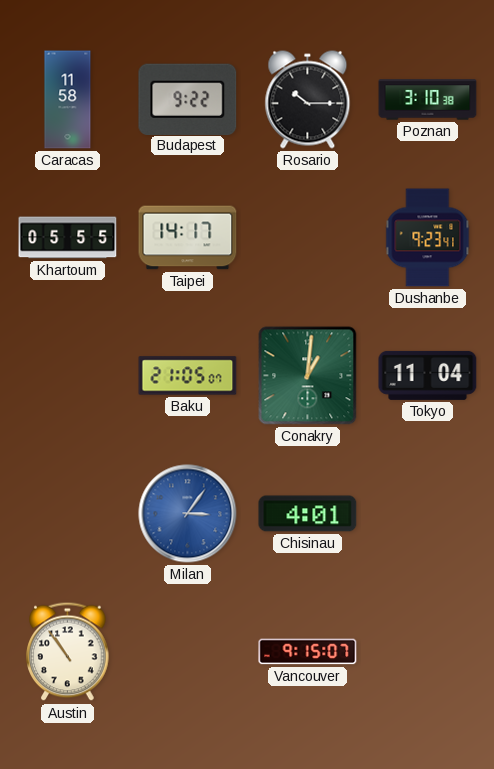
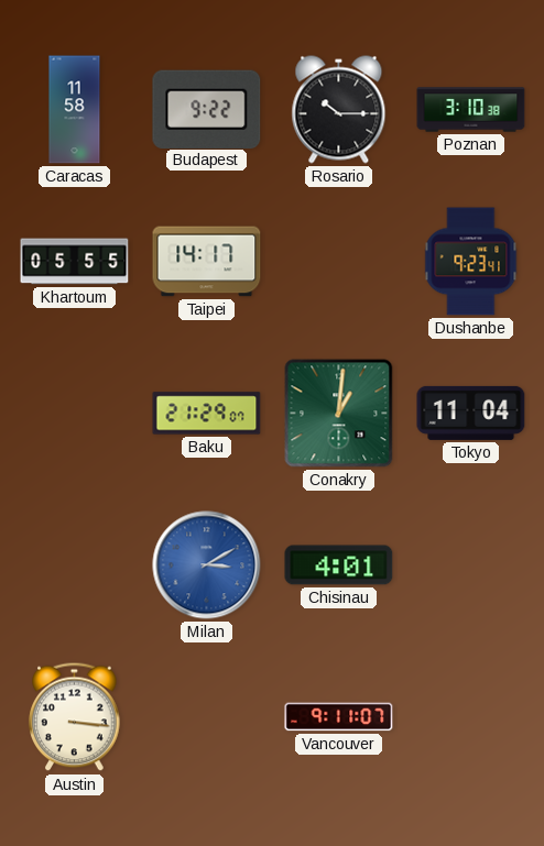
Baku: 21:05 -> 21:29 (207, 414)
Milan: 3:06 -> 3:10 (207, 565)
Austin: 10:54 -> 3:16 (75, 717)
Vancouver: 9:15 -> 9:11 (339, 717)
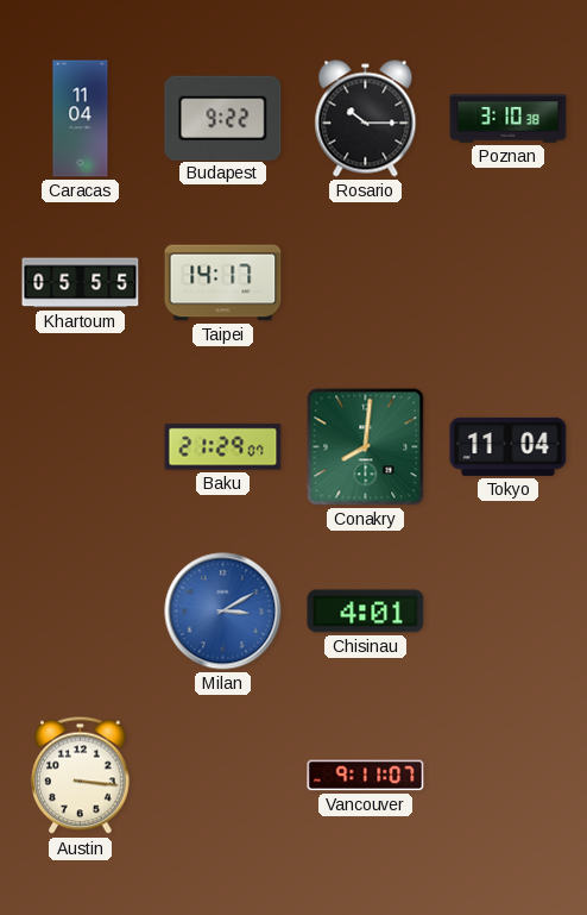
Caracas: 11:58 -> 11:04 (81, 119)
Dushanbe: 9:23 -> none (471, 262)
Conakry: 1:01 -> 8:01 (366, 447)
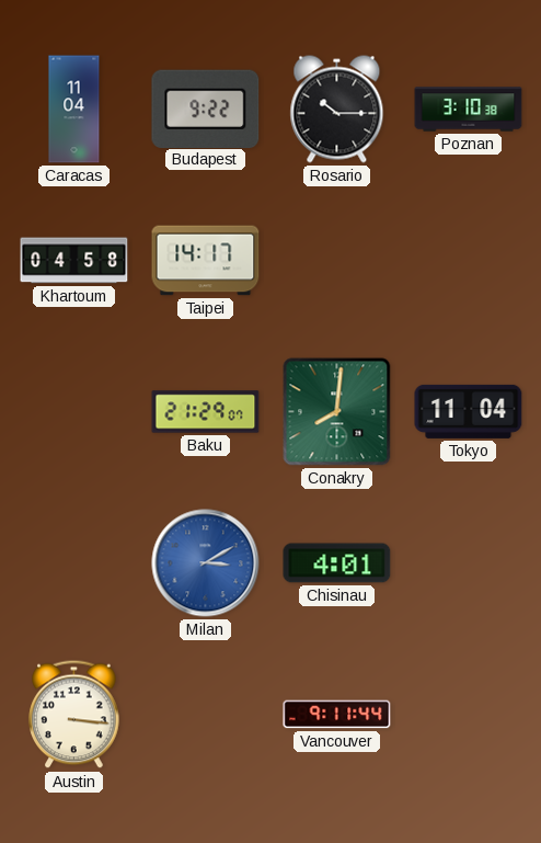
Khartoum: 05:55 -> 04:58 (74, 261)
Vancouver: 9:11:07 -> 9:11:44 (337, 715)
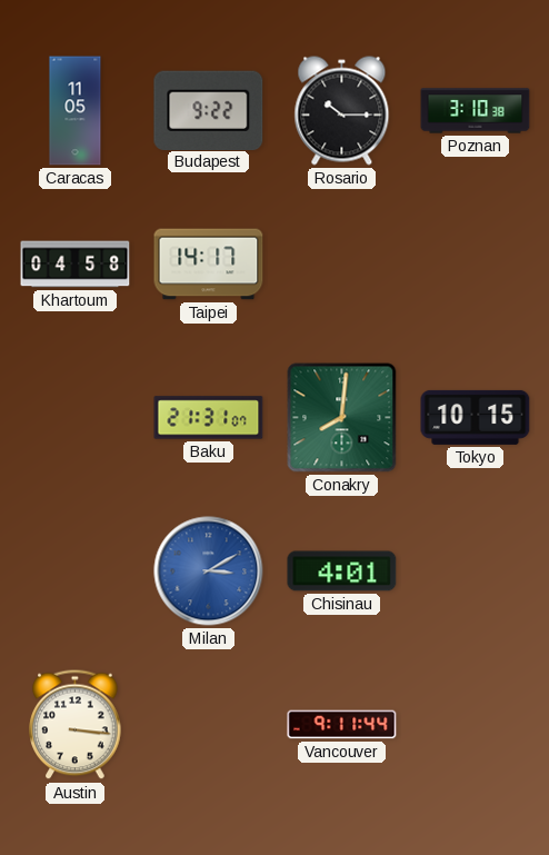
Caracas: 11:04 -> 11:05 (76, 111)
Baku: 21:29 -> 21:31 (209, 418)
Tokyo: 11:04 -> 10:15 (476, 417)
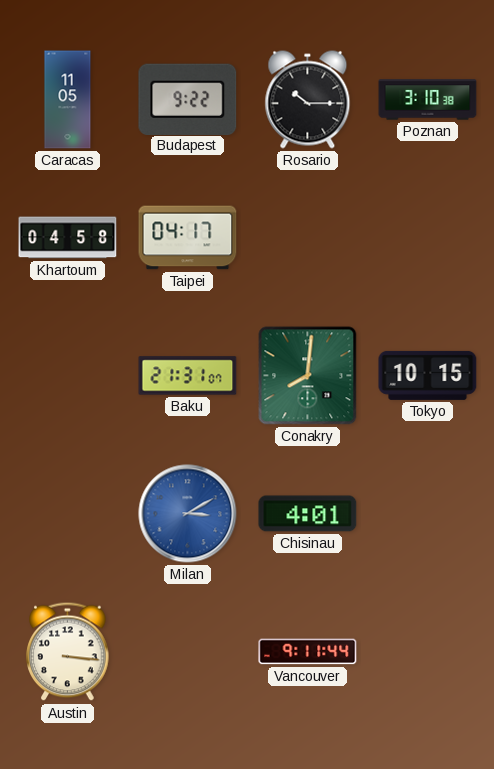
Taipei: 14:17 -> 04:17 (188, 238)
